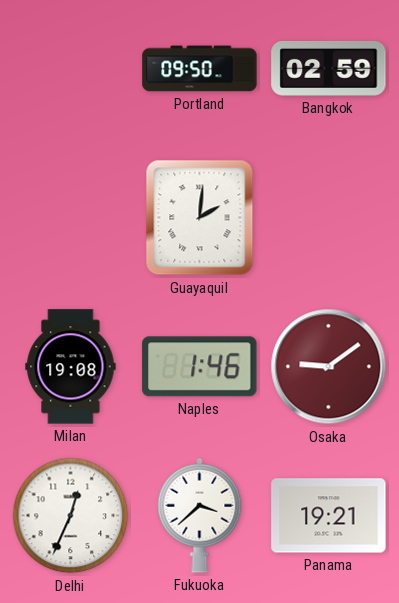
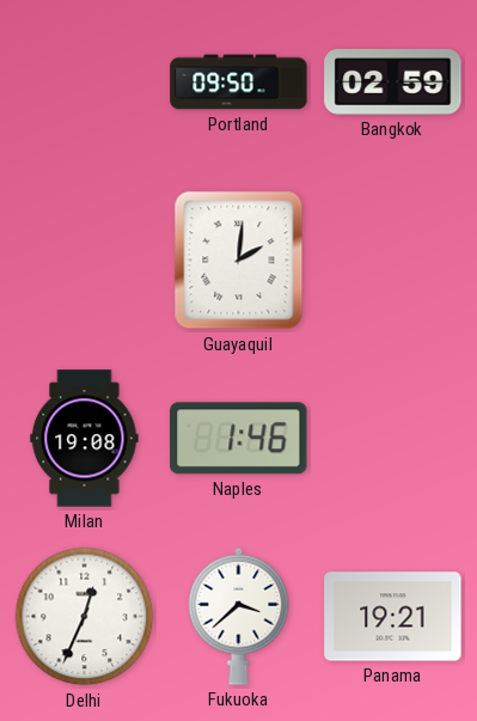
Osaka: 9:09 -> none (329, 367)
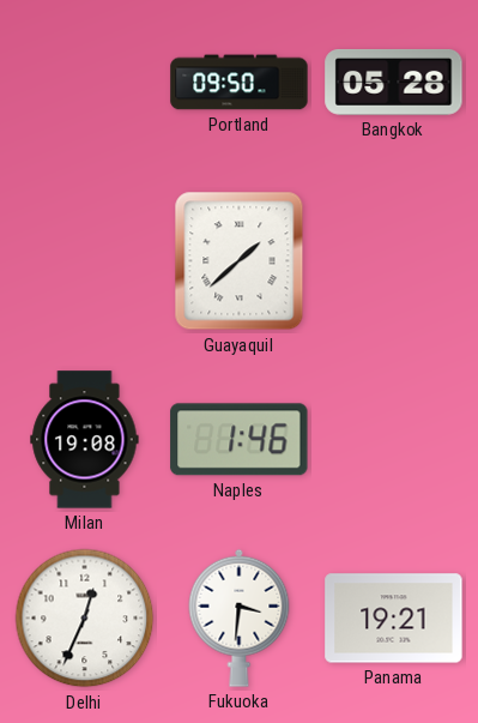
Bangkok: 02:59 -> 05:28 (394, 82)
Guayaquil: 2:01 -> 1:38 (240, 261)
Fukuoka: 3:38 -> 3:31 (240, 617)
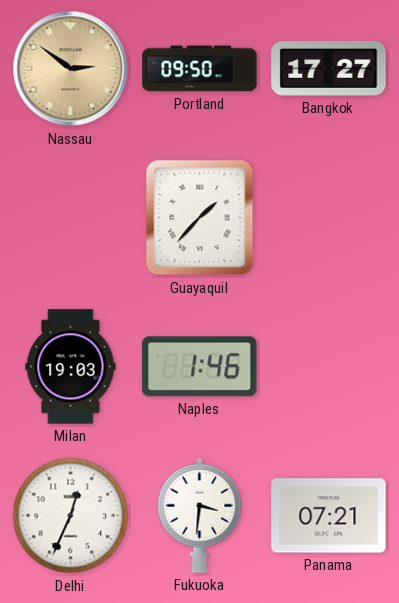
Nassau: none -> 2:51 (71, 69)
Bangkok: 05:28 -> 17:27 (329, 68)
Guayaquil: 1:38 -> 1:37 (200, 218)
Milan: 19:08 -> 19:03 (71, 367)
Panama: 19:21 -> 07:21 (329, 516)
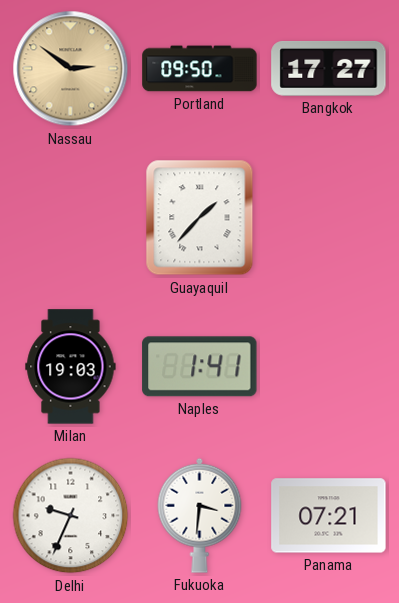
Naples: 1:46 -> 1:41 (200, 367)
Delhi: 12:34 -> 9:34 (71, 516)
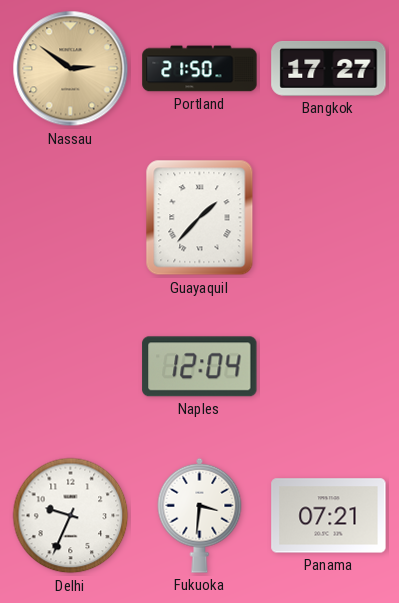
Portland: 09:50 -> 21:50 (200, 69)
Milan: 19:03 -> none (71, 367)
Naples: 1:41 -> 12:04 (200, 367)
